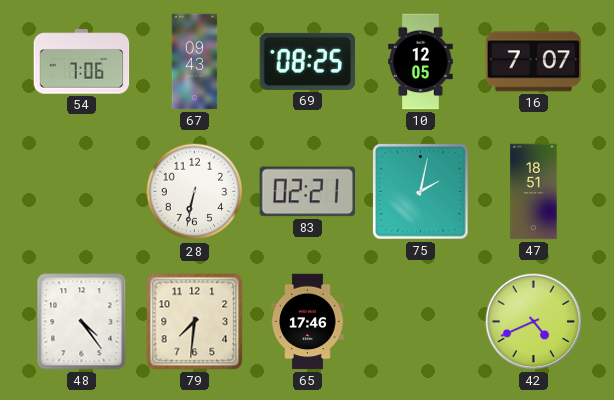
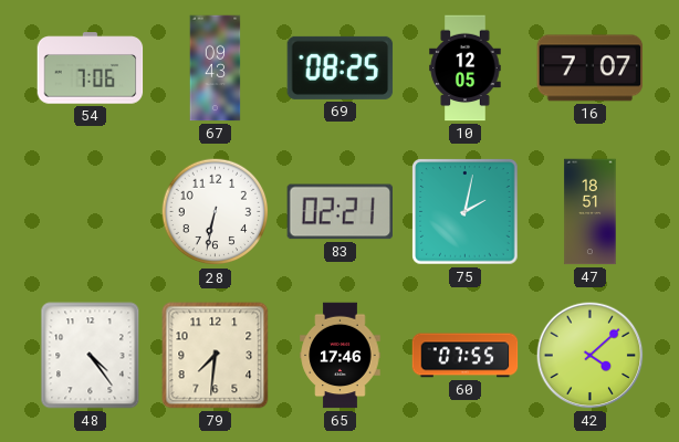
60: none -> 07:55 (466, 356)
42: 4:41 -> 4:08 (591, 356)
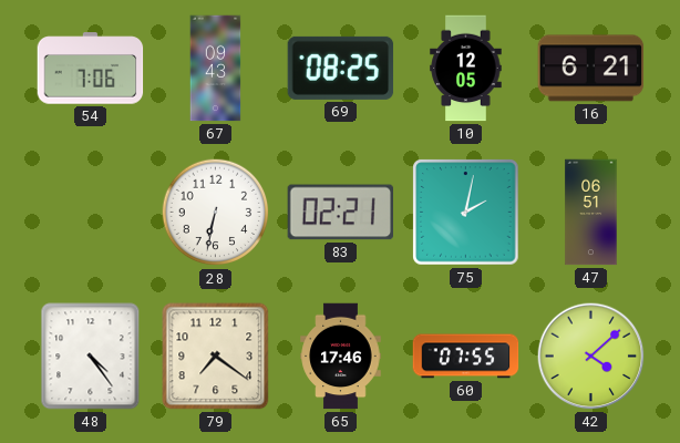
16: 7:07 -> 6:21 (591, 69)
47: 18:51 -> 06:51 (591, 213)
79: 7:31 -> 7:21 (216, 357)
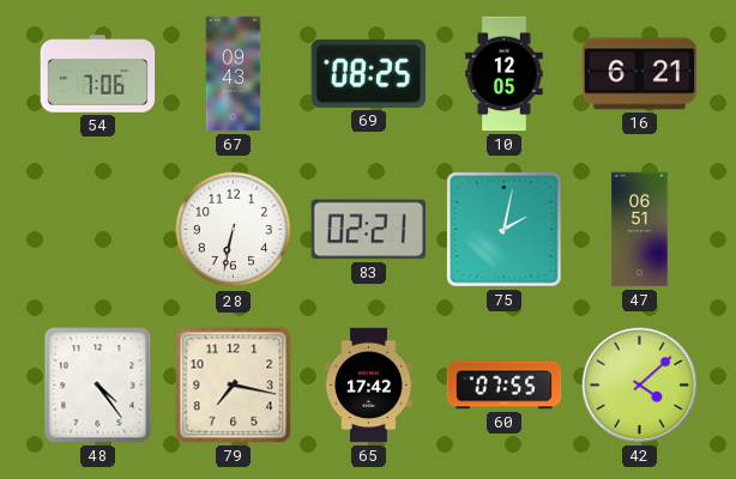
79: 7:21 -> 7:17 (234, 386)
65: 17:46 -> 17:42 (369, 386)
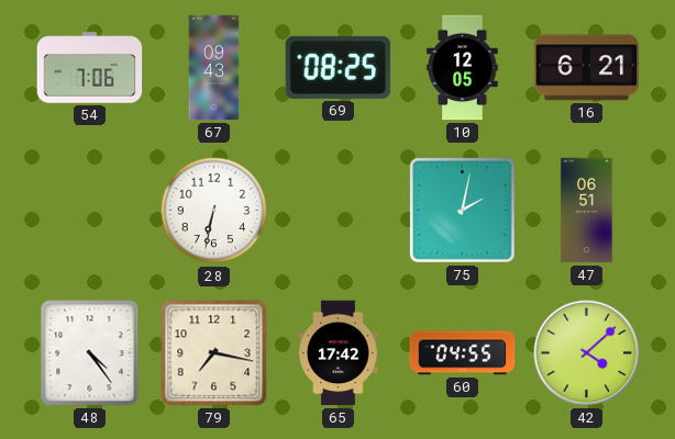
83: 02:21 -> none (369, 230)
60: 07:55 -> 04:55 (463, 353)
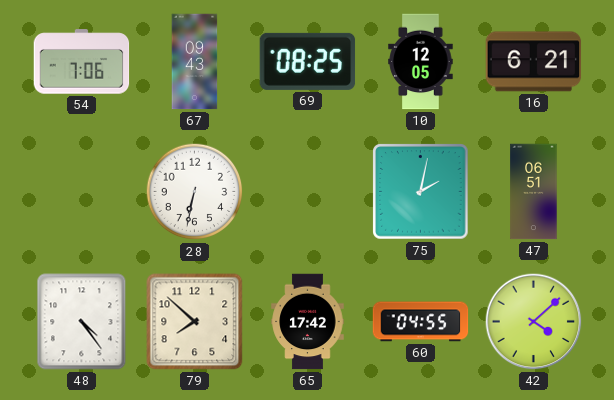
79: 7:17 -> 7:52 (195, 322)
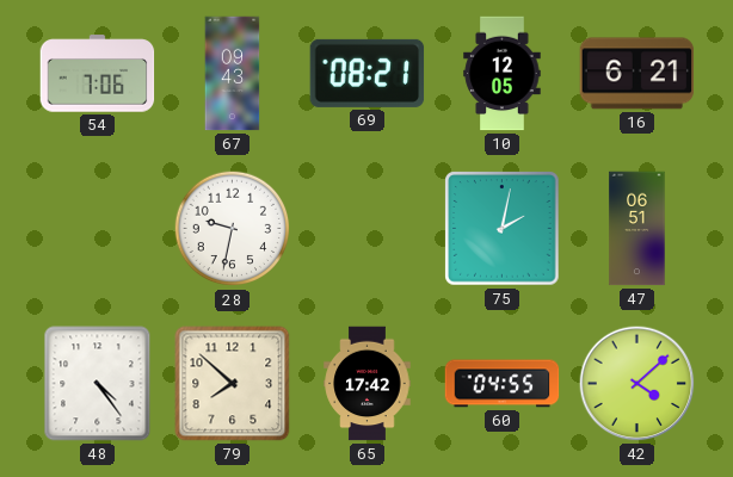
69: 08:25 -> 08:21 (368, 73)
28: 6:32 -> 9:32 (233, 229)
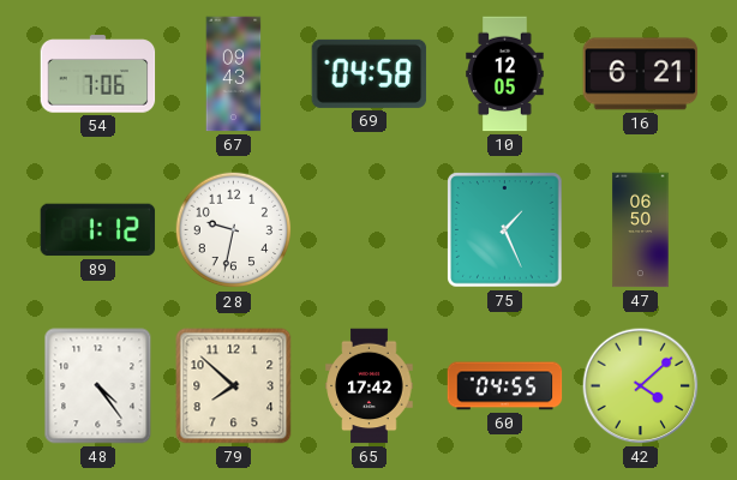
69: 08:21 -> 04:58 (370, 73)
89: none -> 1:12 (98, 230)
75: 2:02 -> 1:26 (505, 230)
47: 06:51 -> 06:50 (641, 230)
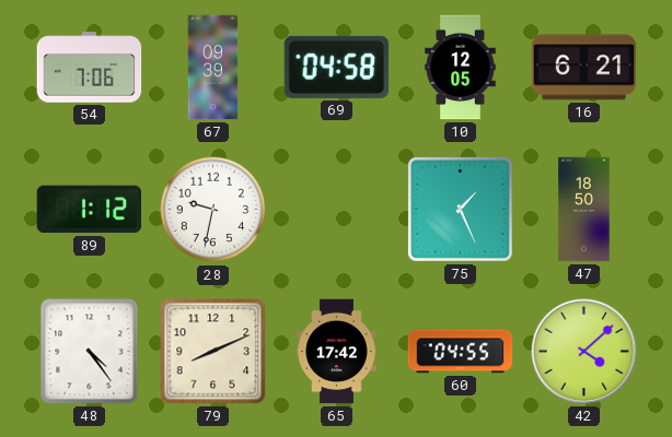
67: 09:43 -> 09:39 (213, 68)
47: 06:50 -> 18:50 (584, 210)
79: 7:52 -> 8:11 (213, 352)
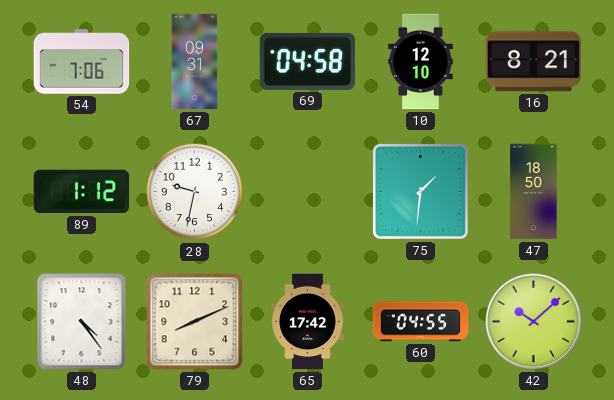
67: 09:39 -> 09:31 (195, 62)
10: 12:05 -> 12:10 (421, 62)
16: 6:21 -> 8:21 (534, 62)
75: 1:26 -> 1:31 (421, 192)
42: 4:08 -> 10:08 (534, 322)
